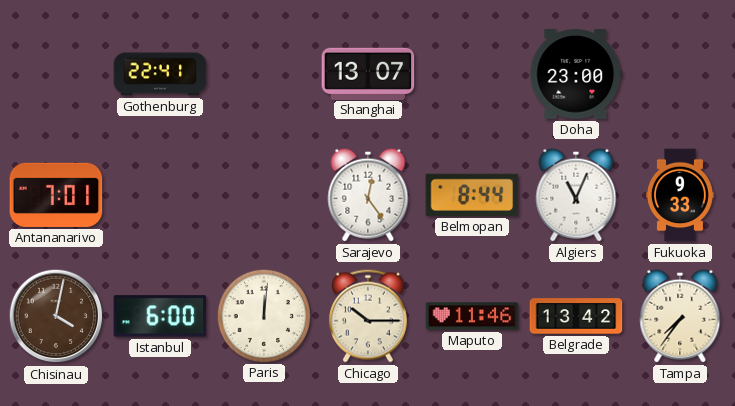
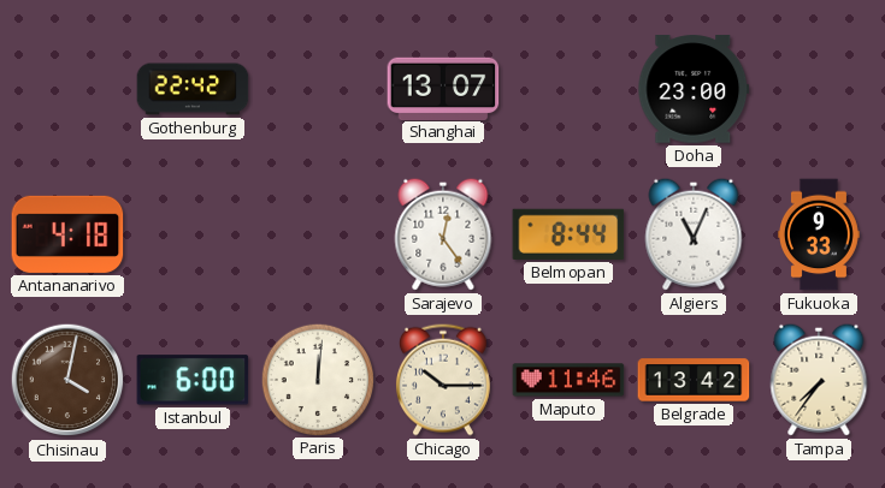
Gothenburg: 22:41 -> 22:42 (193, 89)
Antananarivo: 7:01 -> 4:18 (67, 234)
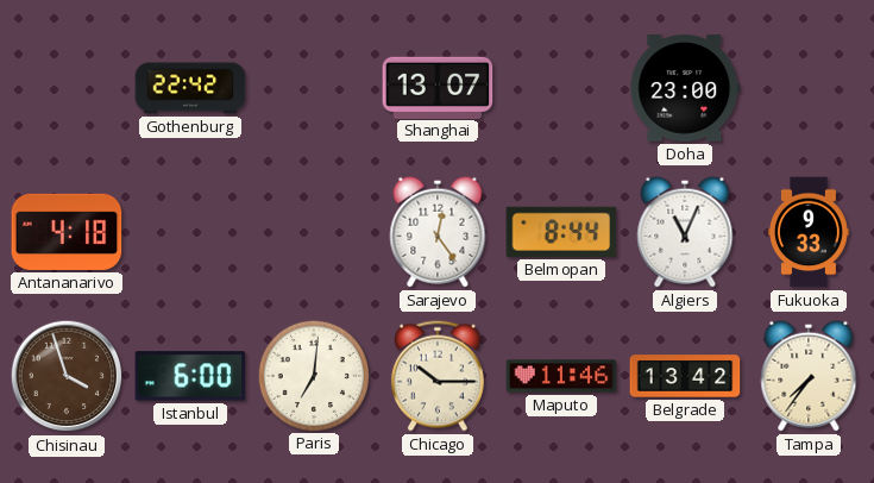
Chisinau: 4:02 -> 3:57 (67, 376)
Paris: 12:01 -> 7:01 (313, 375)
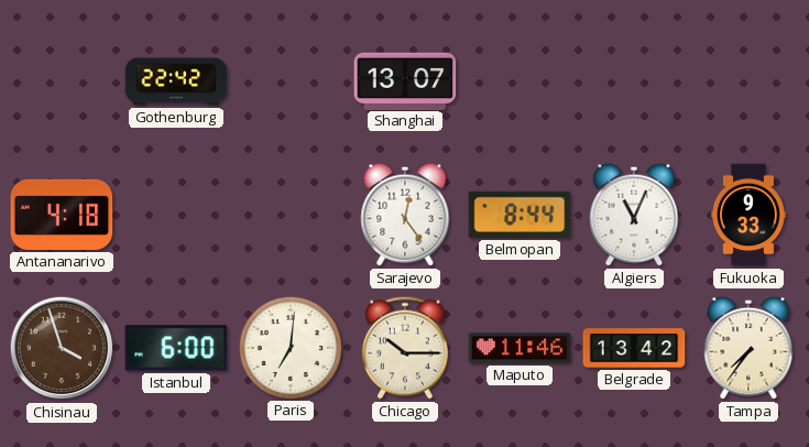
Doha: 23:00 -> none (685, 88)
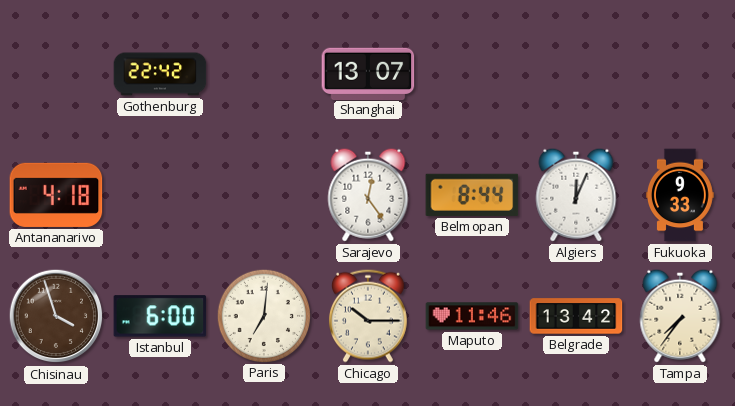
Algiers: 11:04 -> 12:04 (576, 195)
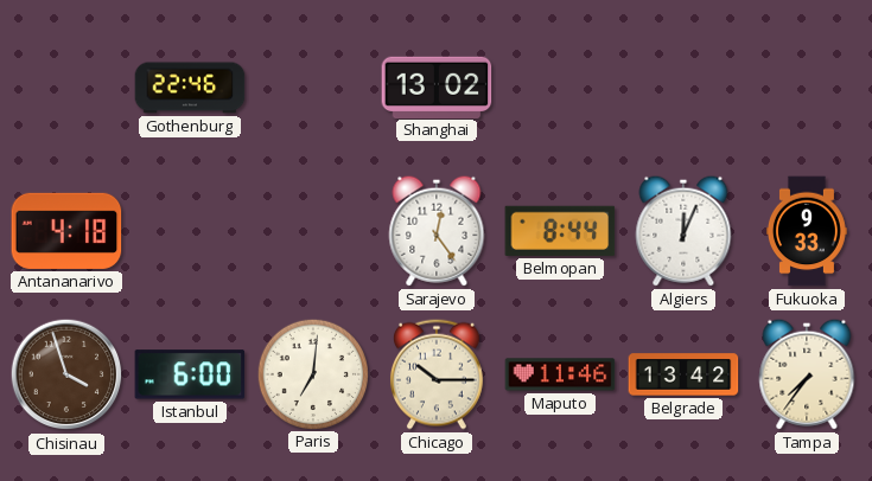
Gothenburg: 22:42 -> 22:46 (190, 88)
Shanghai: 13:07 -> 13:02 (437, 86)
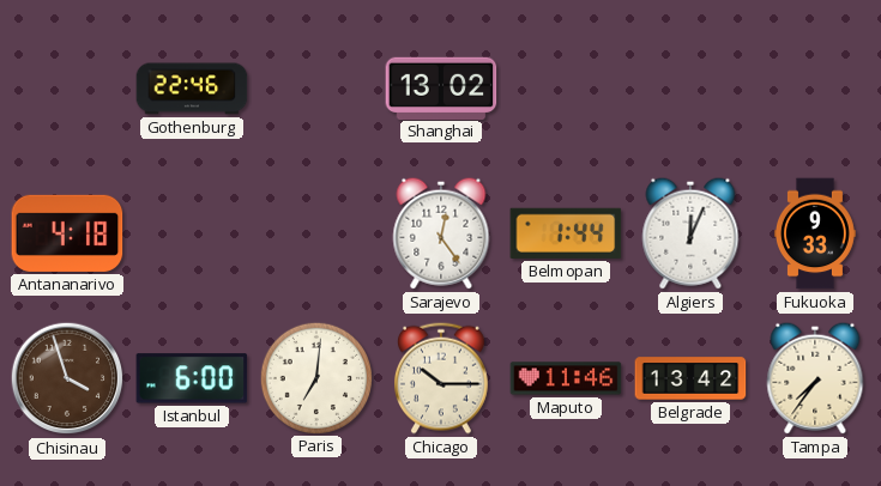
Belmopan: 8:44 -> 1:44 (566, 233)
